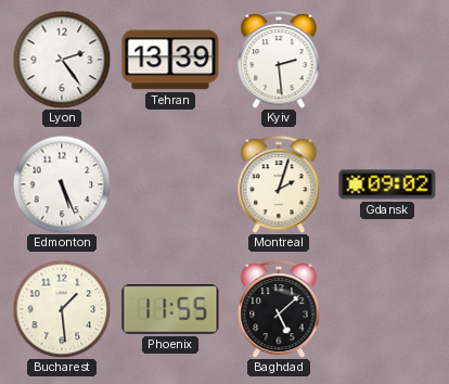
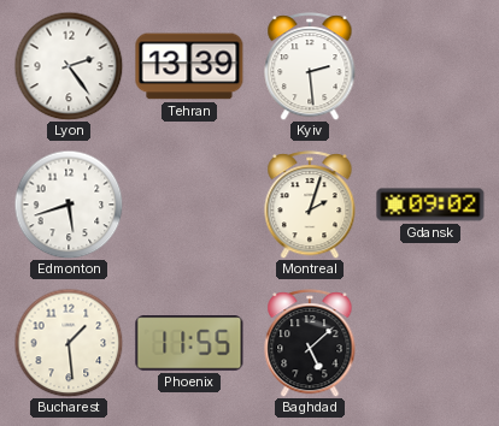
Edmonton: 5:26 -> 5:42 (69, 205)
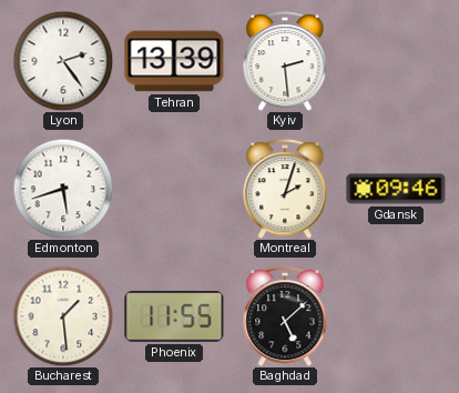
Gdansk: 09:02 -> 09:46 (396, 189)
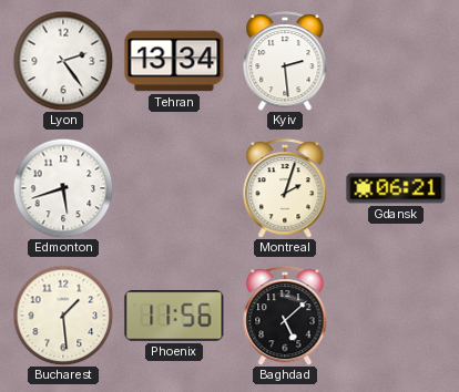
Tehran: 13:39 -> 13:34 (174, 61)
Gdansk: 09:46 -> 06:21 (396, 188)
Phoenix: 11:55 -> 11:56 (174, 316)
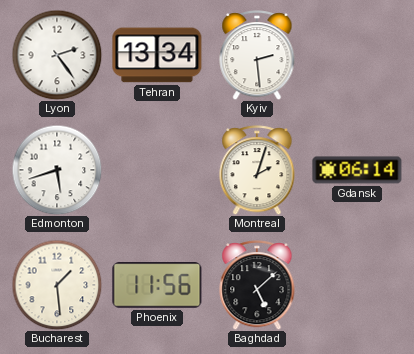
Gdansk: 06:21 -> 06:14 (357, 170)
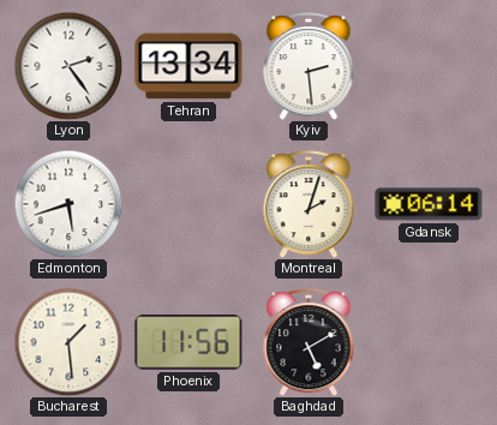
Baghdad: 5:08 -> 5:10 (309, 342)
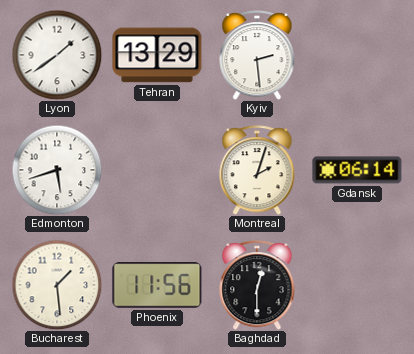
Lyon: 2:24 -> 1:39 (57, 55)
Tehran: 13:34 -> 13:29 (157, 55)
Baghdad: 5:10 -> 12:30 (257, 285)
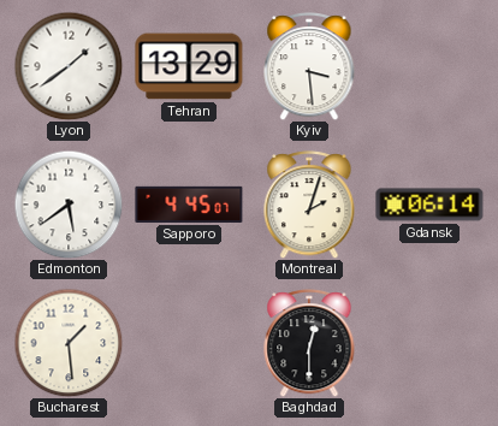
Kyiv: 2:29 -> 3:29 (309, 66)
Edmonton: 5:42 -> 5:39 (69, 205)
Sapporo: none -> 4:45 (189, 205)
Phoenix: 11:56 -> none (157, 285)
